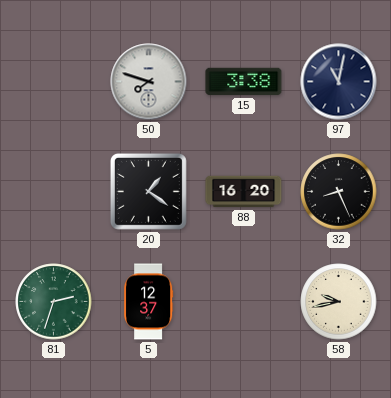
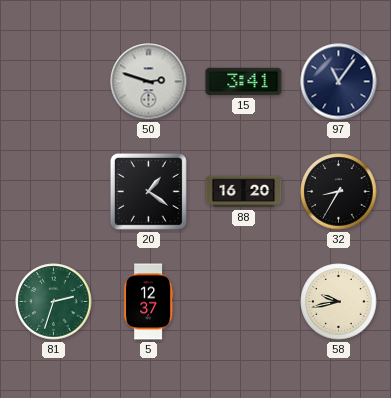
50: 7:48 -> 2:48 (149, 82)
15: 3:38 -> 3:41 (244, 82)
97: 11:02 -> 11:06 (339, 82)
32: 8:26 -> 8:35 (339, 192)
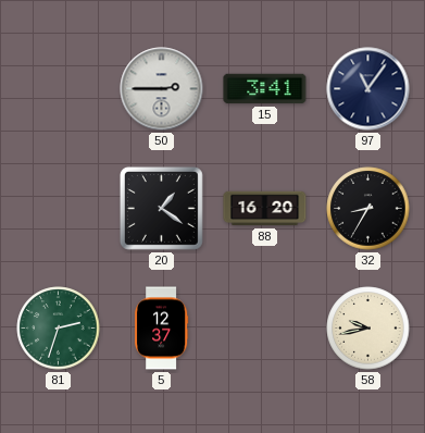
50: 2:48 -> 2:45 (162, 89)
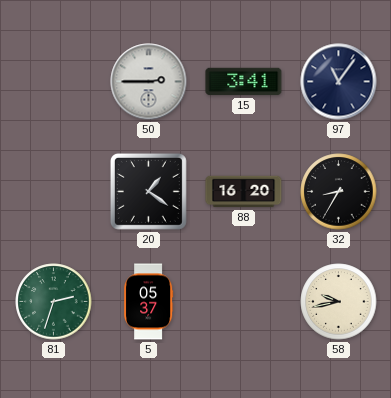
5: 12:37 -> 05:37 (149, 302)
